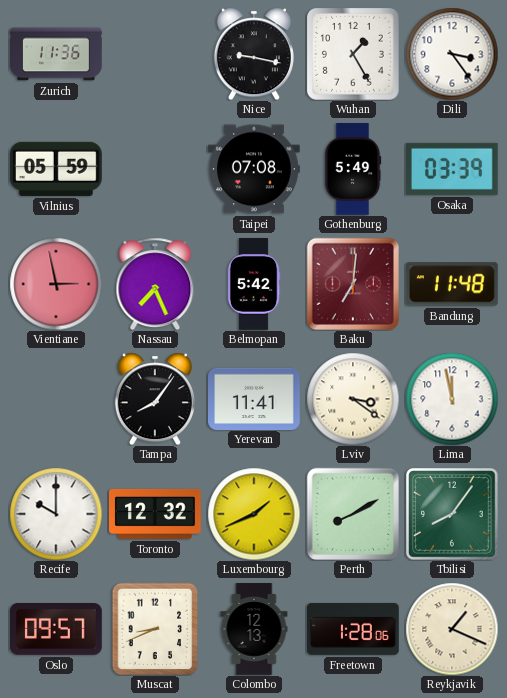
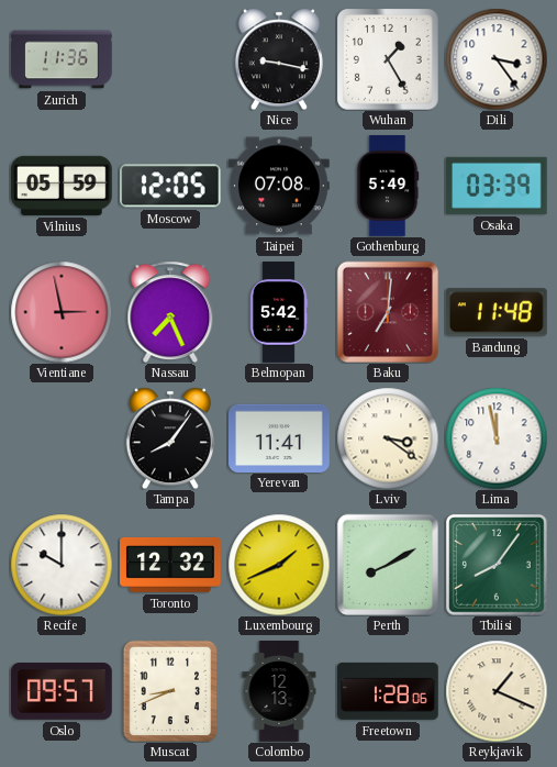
Moscow: none -> 12:05 (170, 186)
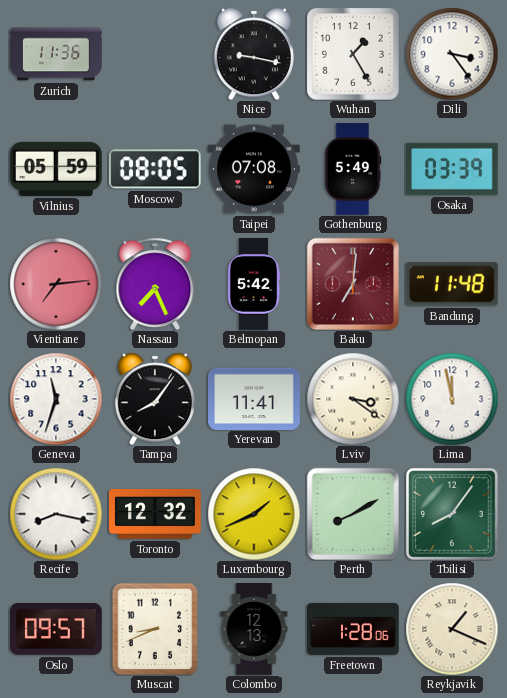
Moscow: 12:05 -> 08:05 (155, 169)
Vientiane: 2:58 -> 7:14 (56, 284)
Geneva: none -> 11:33 (56, 399)
Recife: 10:00 -> 8:17 (56, 514)
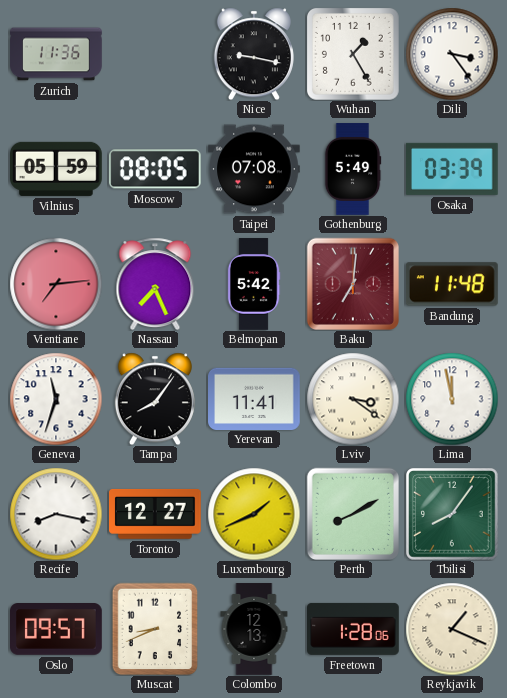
Toronto: 12:32 -> 12:27 (156, 514)
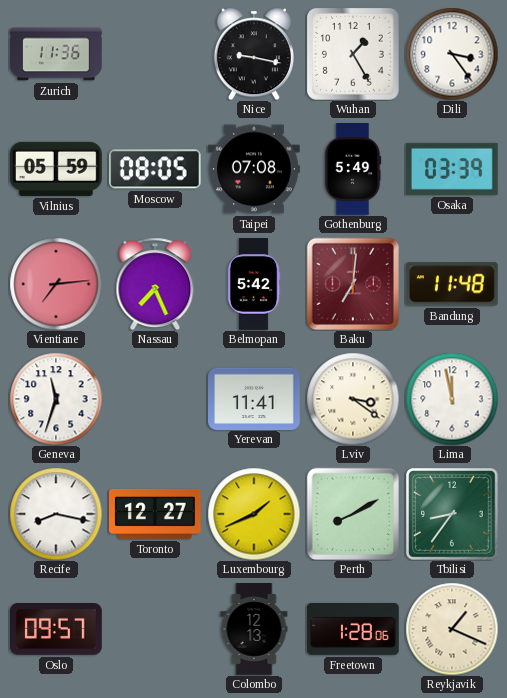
Tampa: 8:06 -> none (155, 399)
Tbilisi: 8:06 -> 8:36 (452, 514)
Muscat: 8:41 -> none (155, 629)
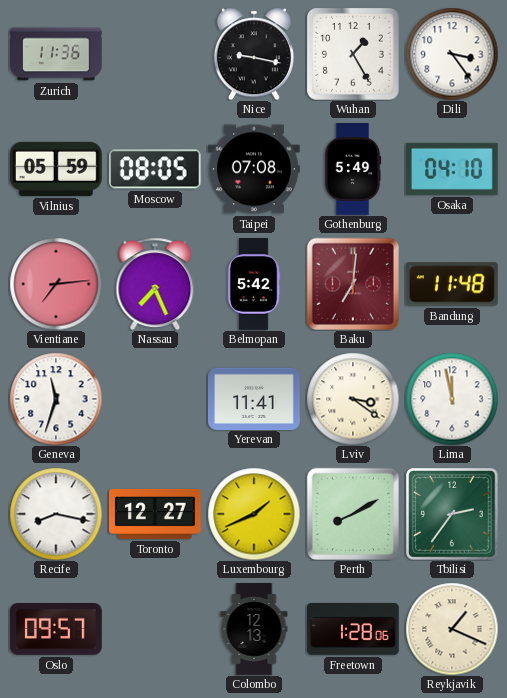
Osaka: 03:39 -> 04:10 (453, 169)
Tbilisi: 8:36 -> 2:36 (452, 514)
